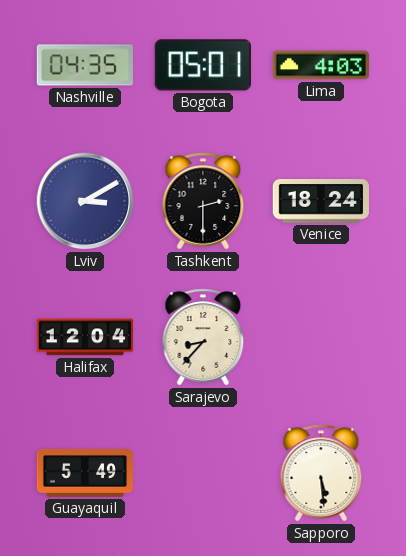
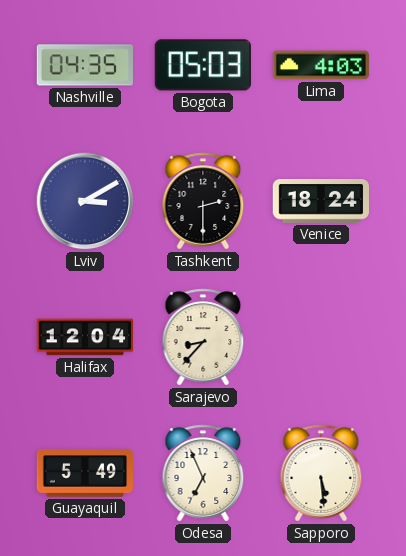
Bogota: 05:01 -> 05:03 (203, 65)
Odesa: none -> 6:56 (203, 473)
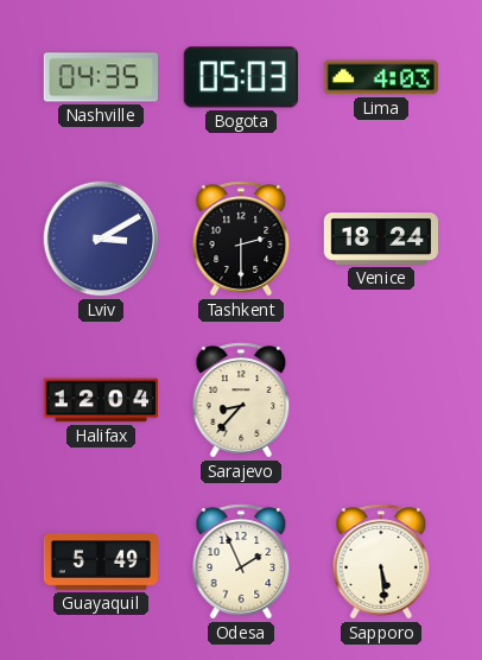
Odesa: 6:56 -> 1:56 (241, 561)
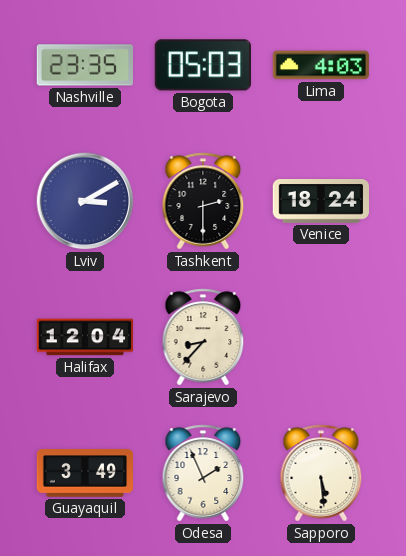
Nashville: 04:35 -> 23:35 (84, 65)
Guayaquil: 5:49 -> 3:49 (85, 473)
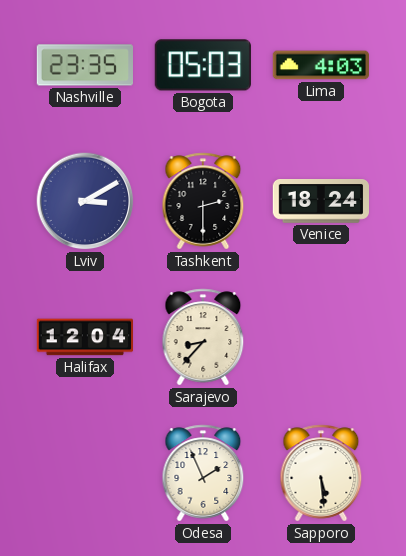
Guayaquil: 3:49 -> none (85, 473)
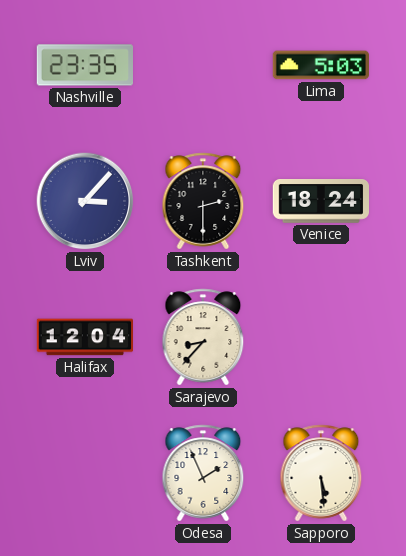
Bogota: 05:03 -> none (203, 65)
Lima: 4:03 -> 5:03 (320, 65)
Lviv: 3:10 -> 3:07 (85, 201)
